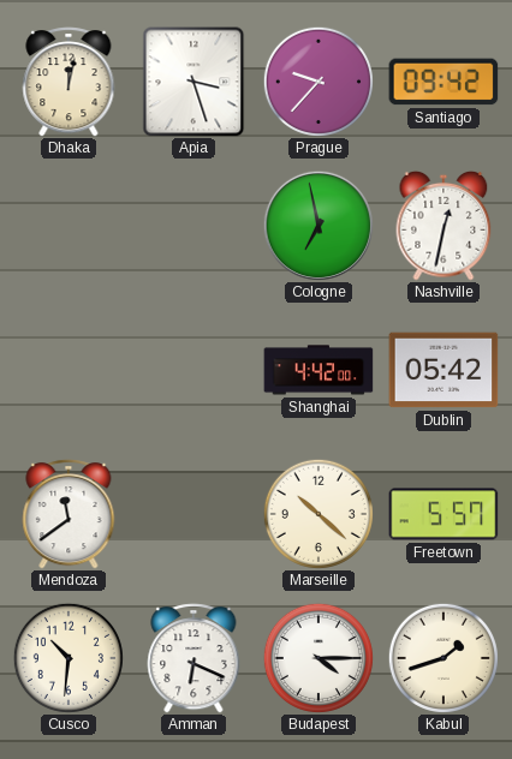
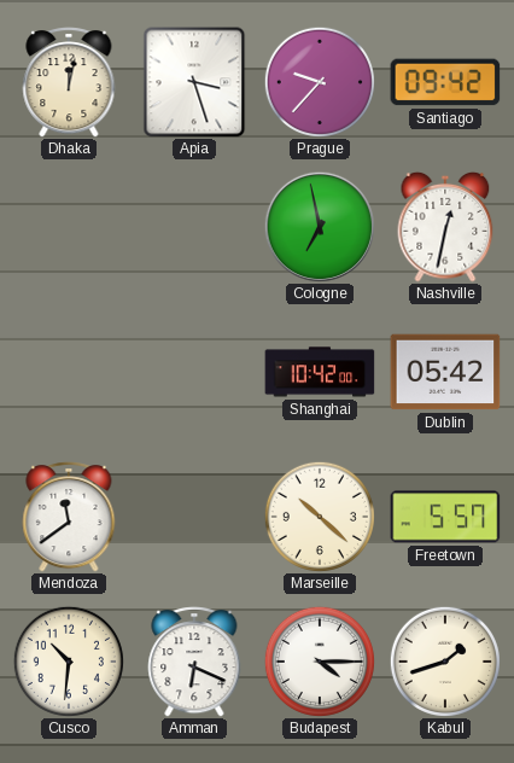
Shanghai: 4:42 -> 10:42 (320, 372)
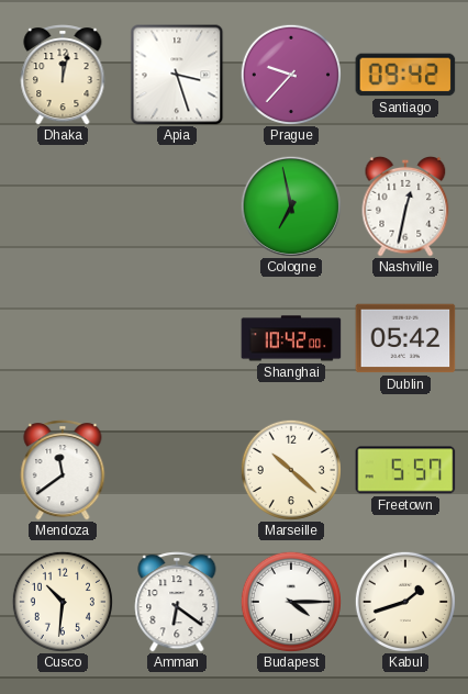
Amman: 6:19 -> 6:21 (177, 602)
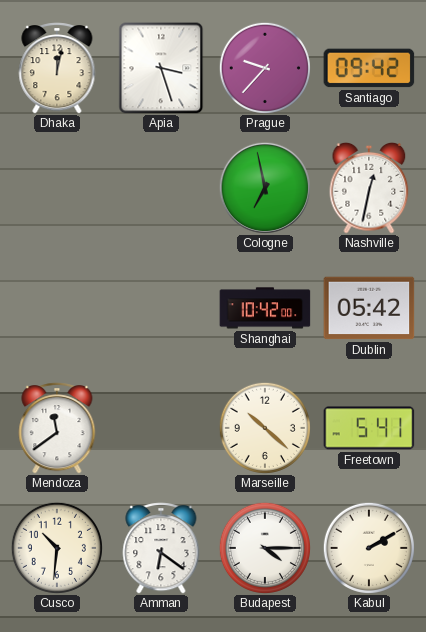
Freetown: 5:57 -> 5:41 (369, 428)
Kabul: 1:42 -> 2:10 (369, 548)
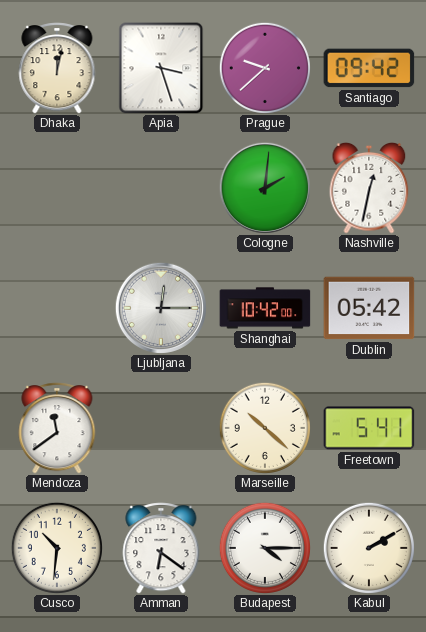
Prague: 9:37 -> 9:38 (265, 68)
Cologne: 6:58 -> 2:01 (265, 188)
Ljubljana: none -> 12:15 (161, 308)
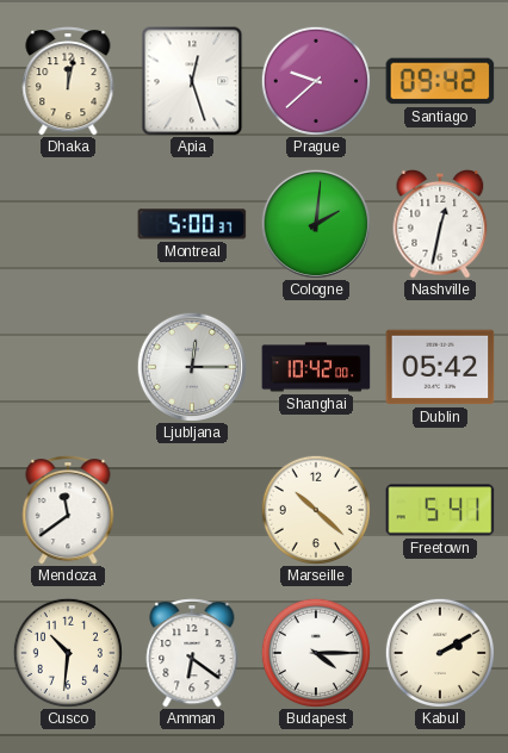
Apia: 3:27 -> 12:27 (192, 81)
Montreal: none -> 5:00 (192, 224)
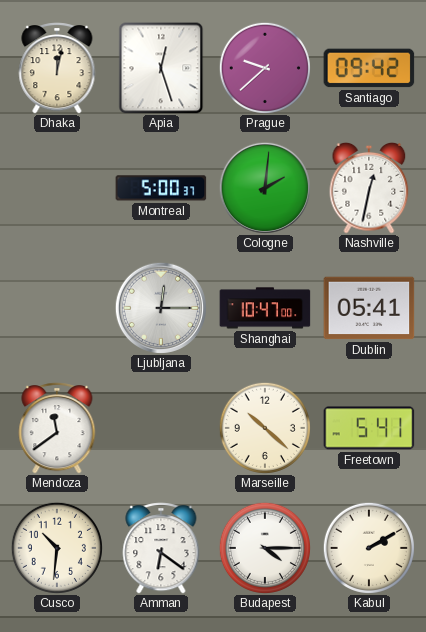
Shanghai: 10:42 -> 10:47 (265, 308)
Dublin: 05:42 -> 05:41 (369, 308)
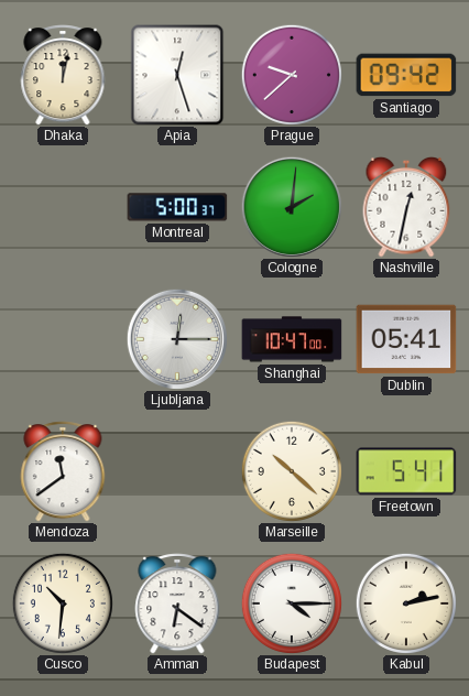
Kabul: 2:10 -> 2:13 (406, 603)
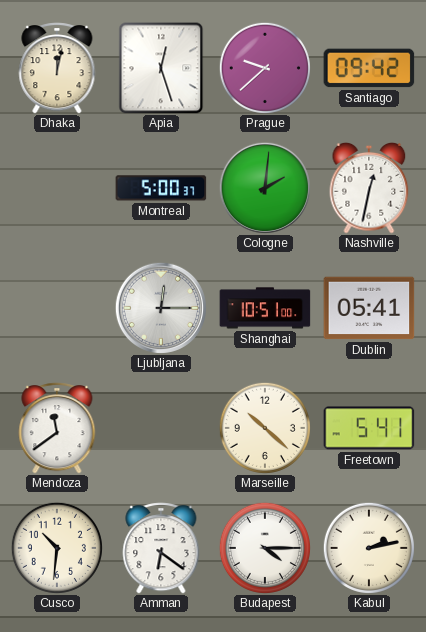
Shanghai: 10:47 -> 10:51 (265, 308)
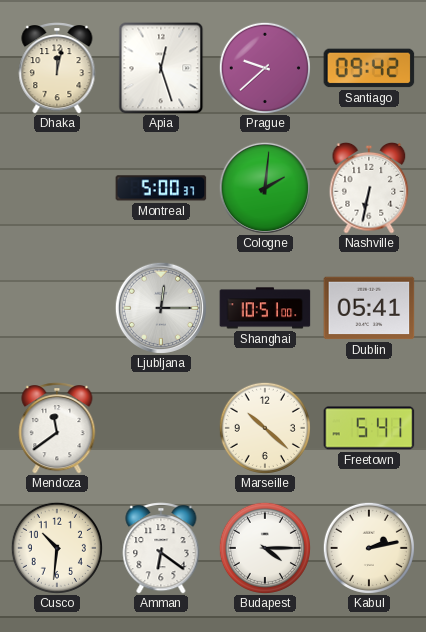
Nashville: 12:32 -> 6:32 (369, 188)
